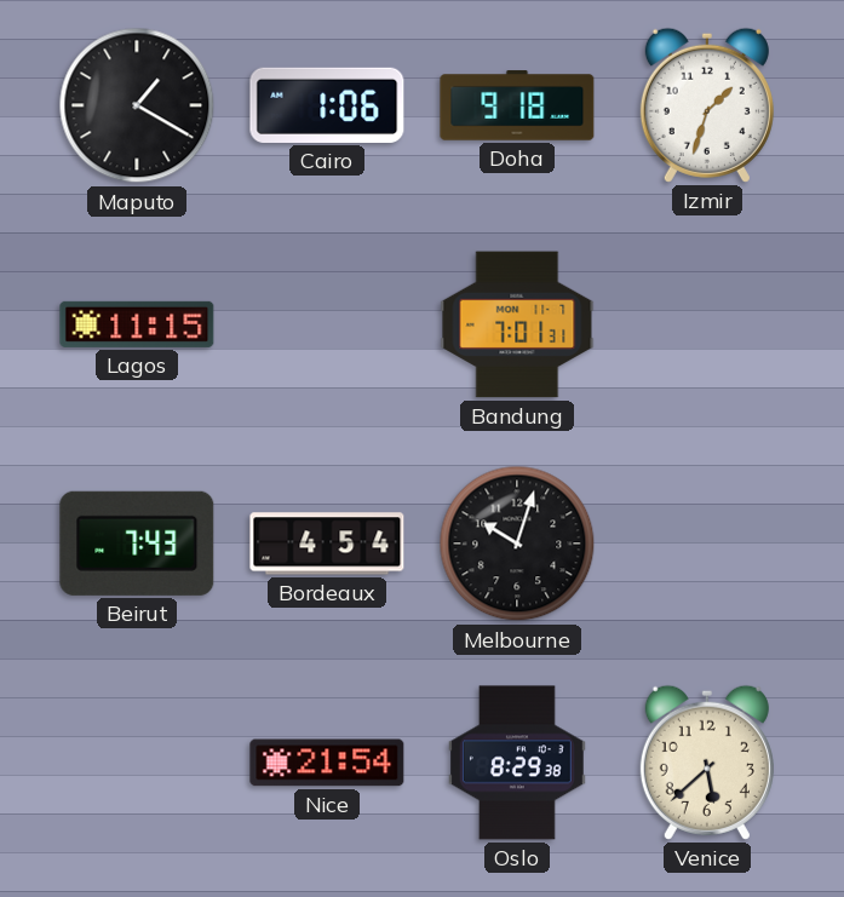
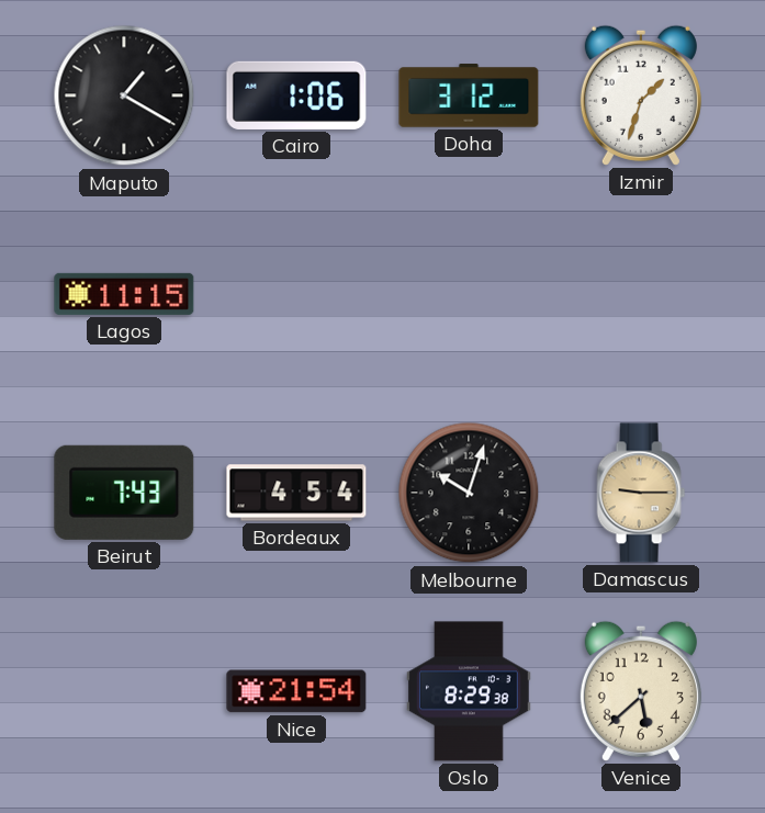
Doha: 9:18 -> 3:12 (469, 95)
Bandung: 7:01 -> none (517, 324)
Damascus: none -> 9:15 (641, 493)
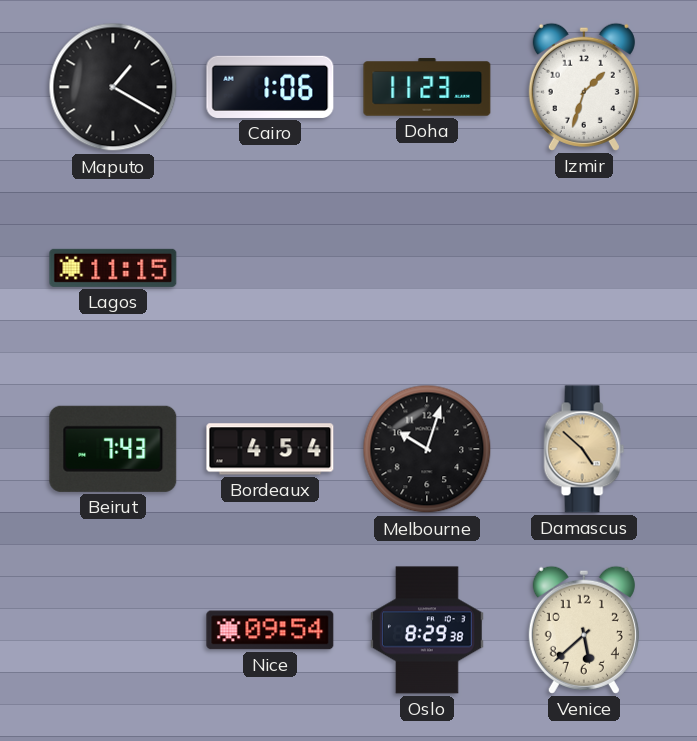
Doha: 3:12 -> 11:23 (427, 87)
Damascus: 9:15 -> 4:52 (584, 449)
Nice: 21:54 -> 09:54 (270, 630)
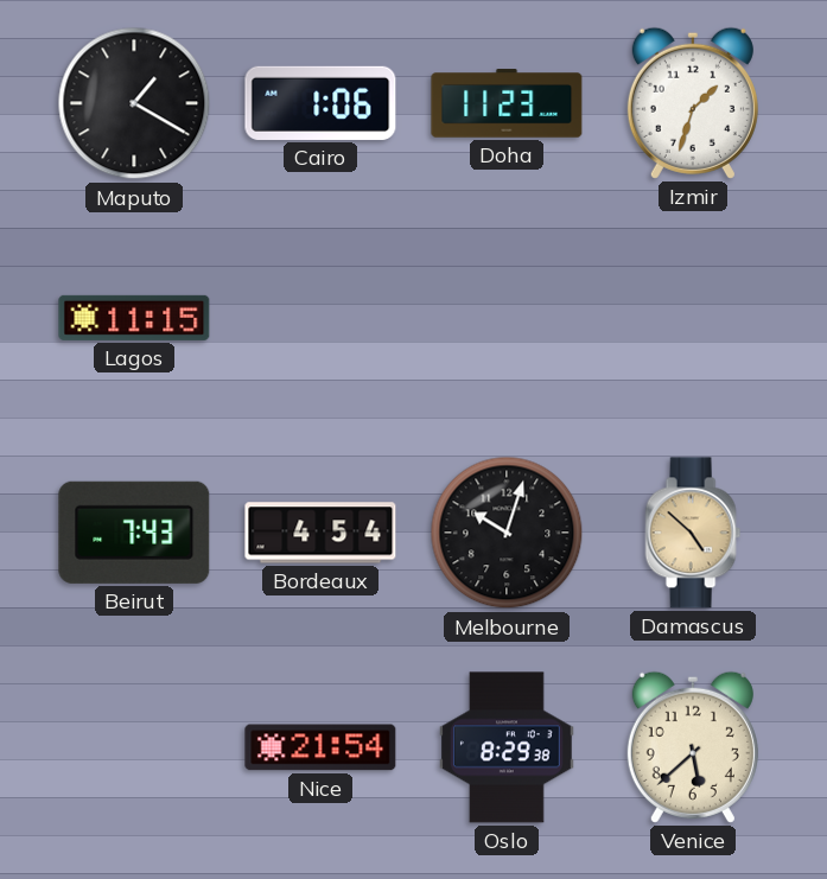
Nice: 09:54 -> 21:54 (320, 747)
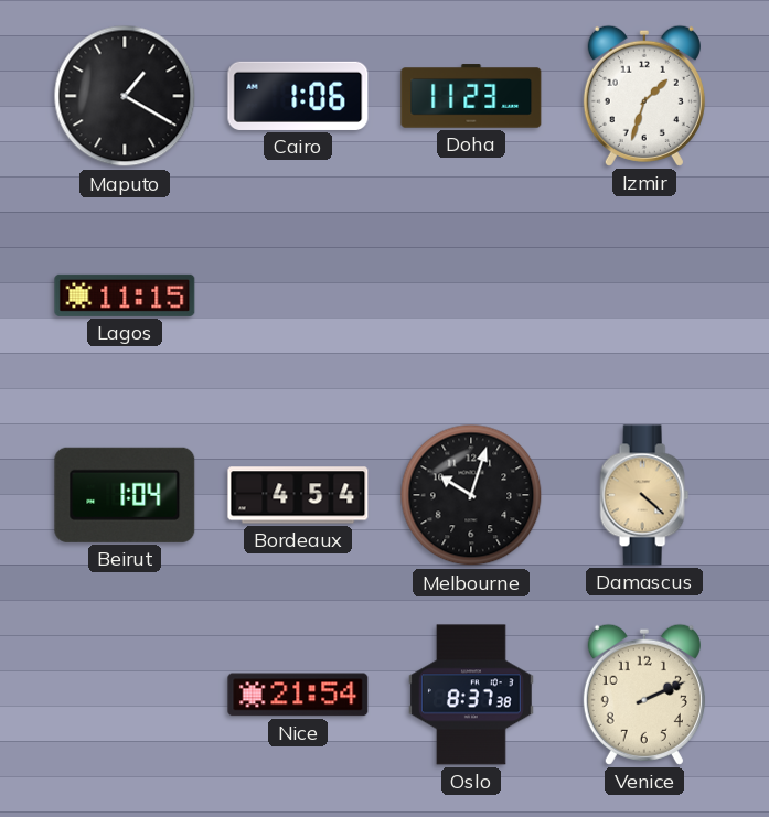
Beirut: 7:43 -> 1:04 (125, 495)
Damascus: 4:52 -> 4:22 (644, 495)
Oslo: 8:29 -> 8:37 (471, 695)
Venice: 5:38 -> 2:11 (644, 695)
